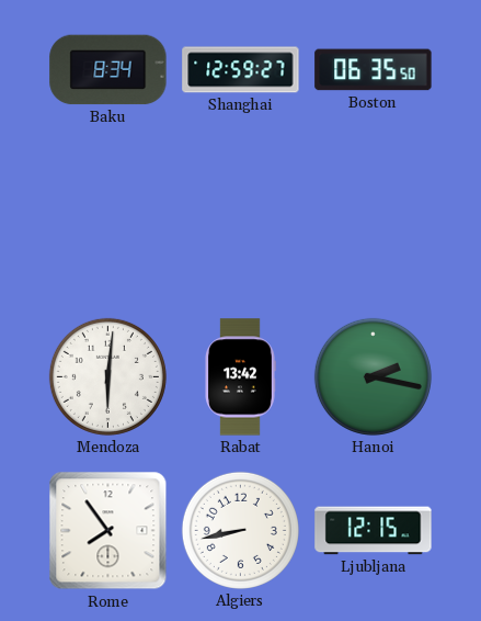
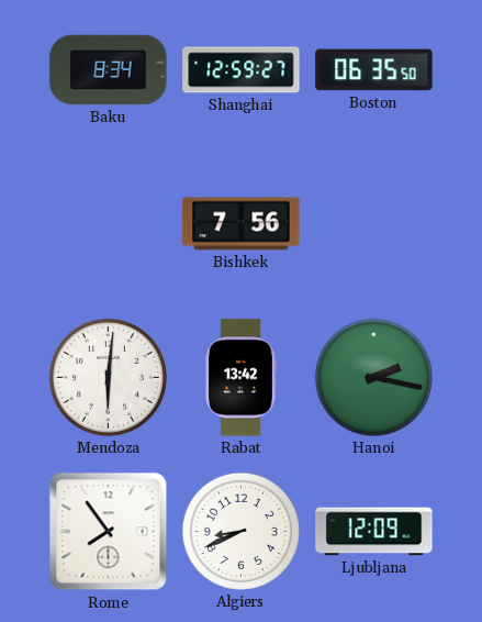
Bishkek: none -> 7:56 (242, 224)
Algiers: 8:43 -> 8:41 (240, 531)
Ljubljana: 12:15 -> 12:09 (374, 532)
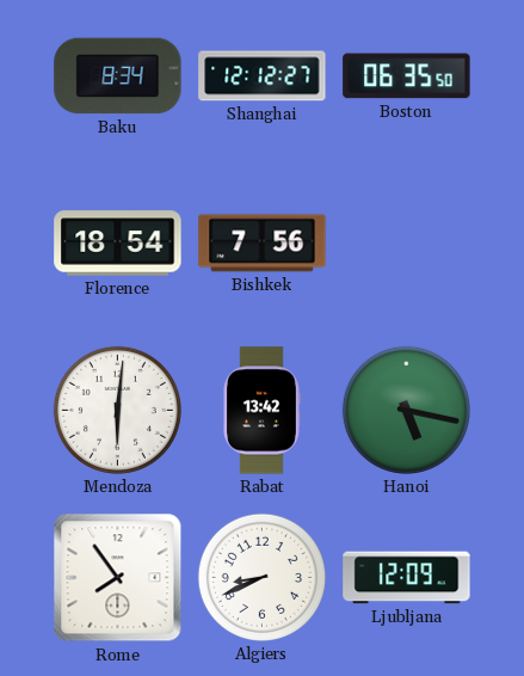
Shanghai: 12:59 -> 12:12 (263, 76)
Florence: none -> 18:54 (118, 244)
Hanoi: 2:17 -> 5:17 (406, 410)
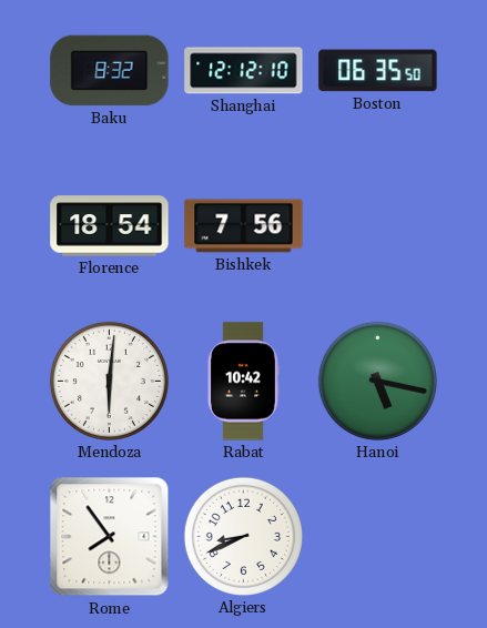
Baku: 8:34 -> 8:32 (110, 71)
Shanghai: 12:12:27 -> 12:12:10 (244, 71)
Rabat: 13:42 -> 10:42 (243, 382)
Ljubljana: 12:09 -> none (407, 578)
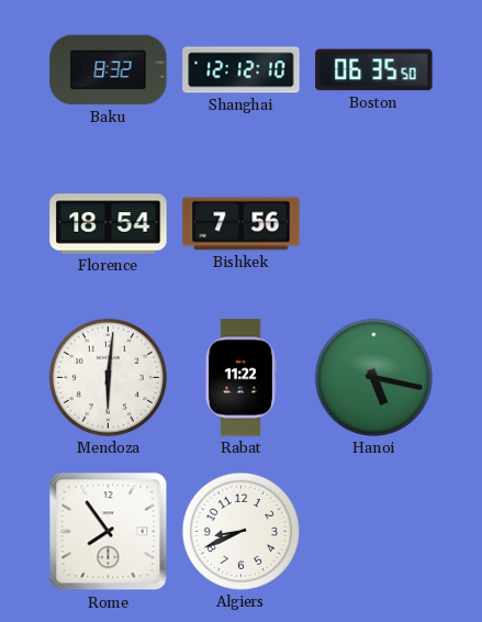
Rabat: 10:42 -> 11:22 (240, 378)
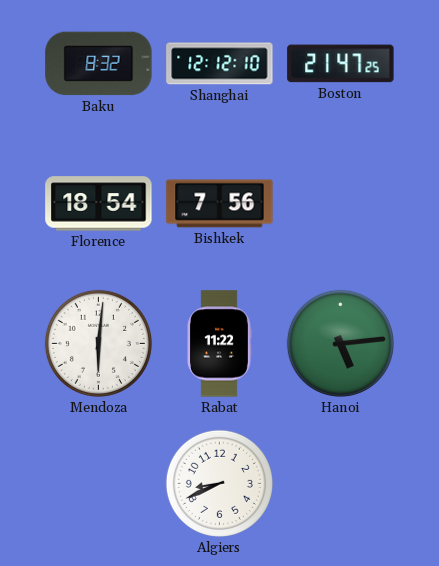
Boston: 06:35 -> 21:47 (341, 64)
Hanoi: 5:17 -> 5:14 (340, 343)
Rome: 7:54 -> none (109, 532)
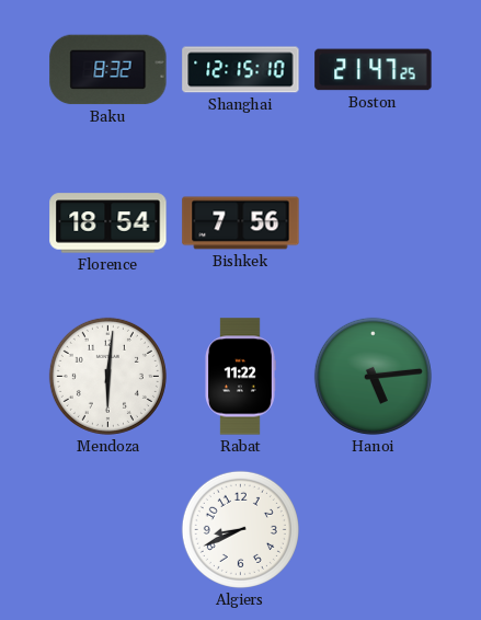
Shanghai: 12:12 -> 12:15 (241, 70)
